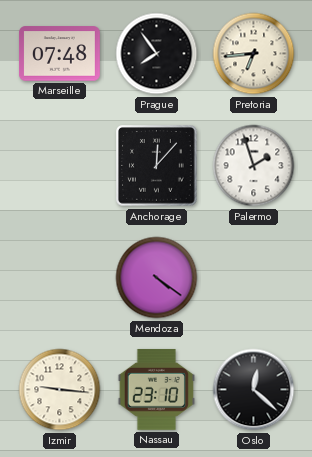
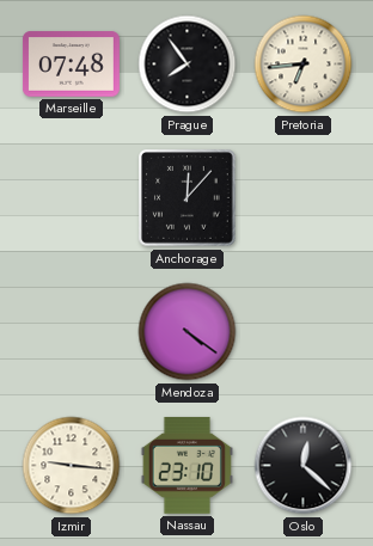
Palermo: 1:57 -> none (254, 166)
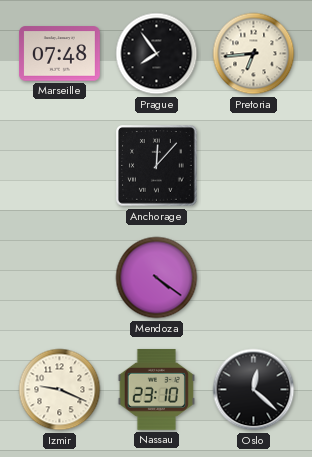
Izmir: 9:16 -> 9:19 (60, 390)
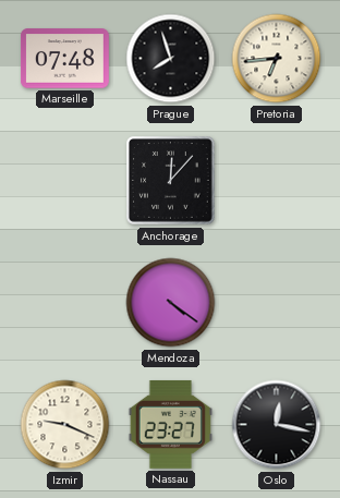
Prague: 7:54 -> 7:57 (171, 59)
Nassau: 23:10 -> 23:27 (170, 424)
Oslo: 12:22 -> 12:17 (277, 425)
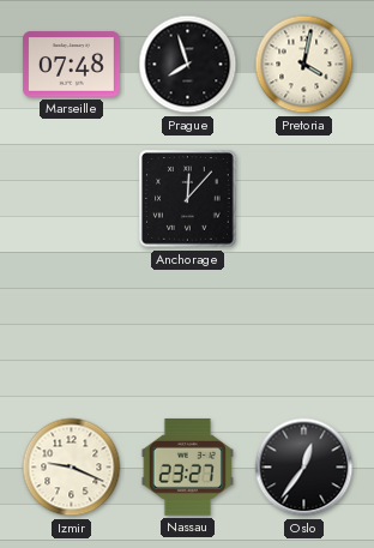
Pretoria: 6:44 -> 4:02 (304, 65)
Mendoza: 4:21 -> none (171, 303)
Oslo: 12:17 -> 12:36 (304, 468)
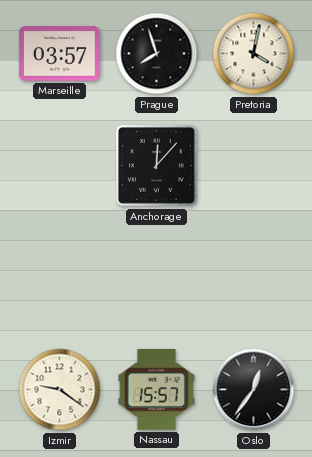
Marseille: 07:48 -> 03:57 (60, 54)
Izmir: 9:19 -> 9:21 (60, 390)
Nassau: 23:27 -> 15:57 (156, 389)
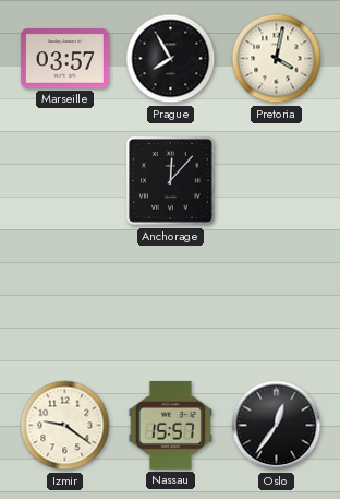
Prague: 7:57 -> 7:55 (171, 59)
